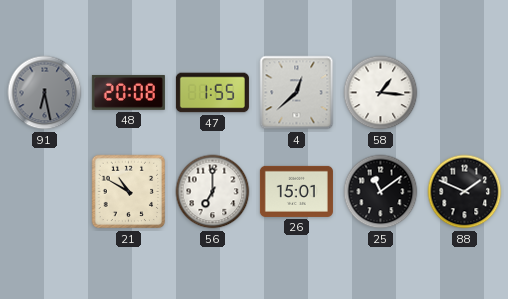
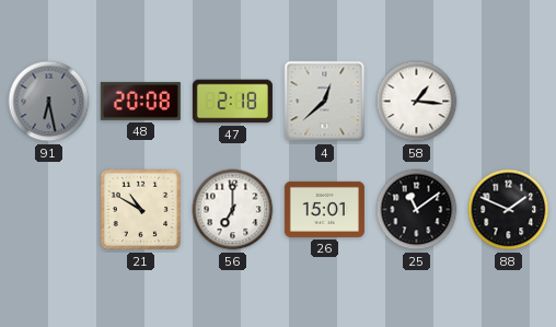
47: 1:55 -> 2:18 (232, 102)
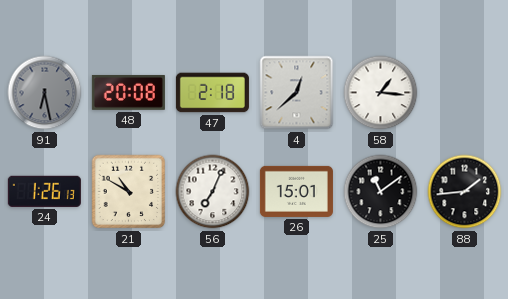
24: none -> 1:26 (44, 191)
56: 7:00 -> 7:04 (213, 192)
88: 1:49 -> 1:44 (465, 192)
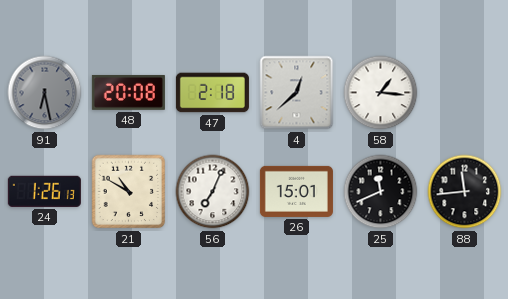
25: 11:09 -> 11:41 (381, 192)
88: 1:44 -> 11:44 (465, 192)
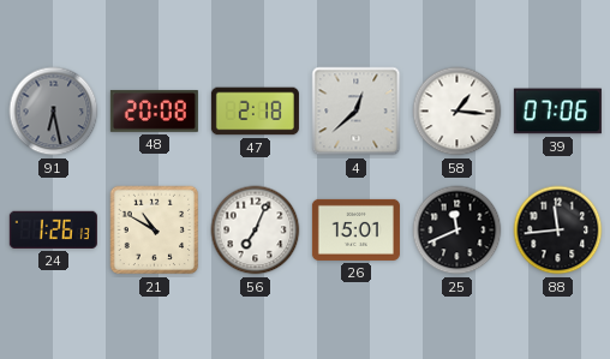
39: none -> 07:06 (557, 112)
